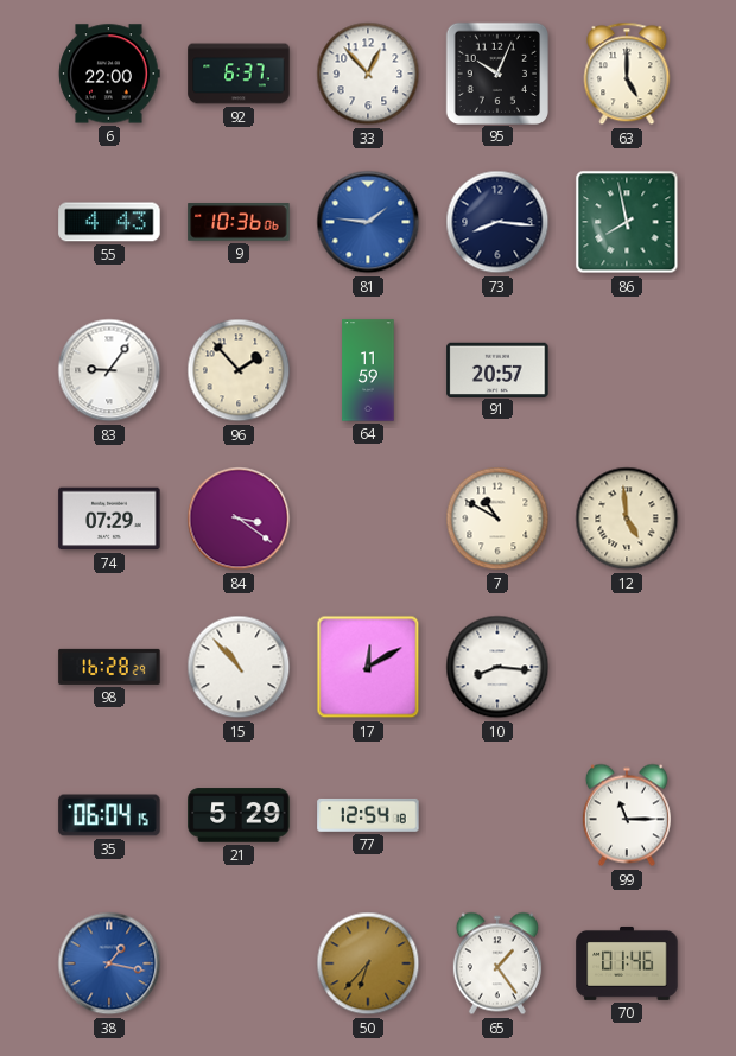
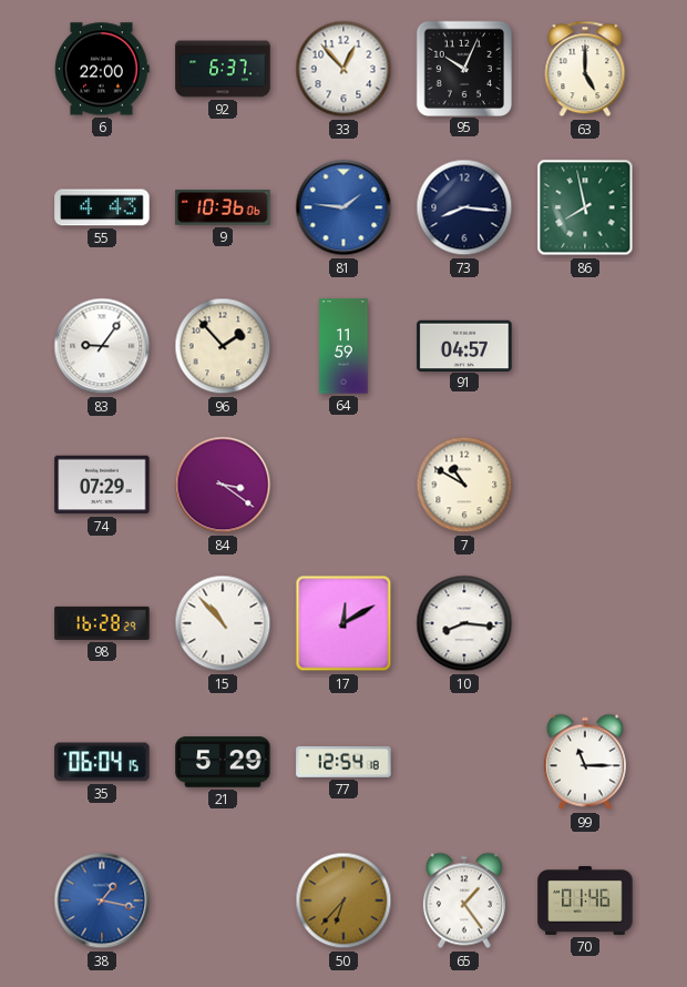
91: 20:57 -> 04:57 (464, 345)
12: 4:59 -> none (627, 519)
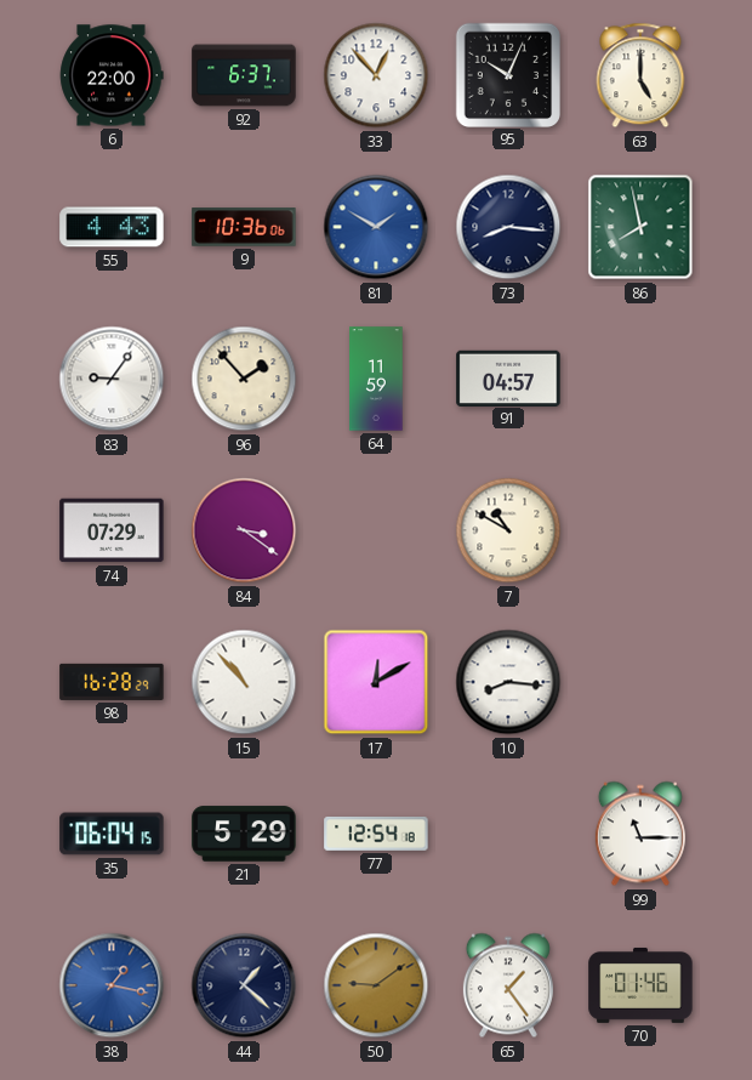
81: 1:46 -> 1:50 (376, 227)
44: none -> 1:22 (244, 985)
50: 6:37 -> 9:09 (376, 985)
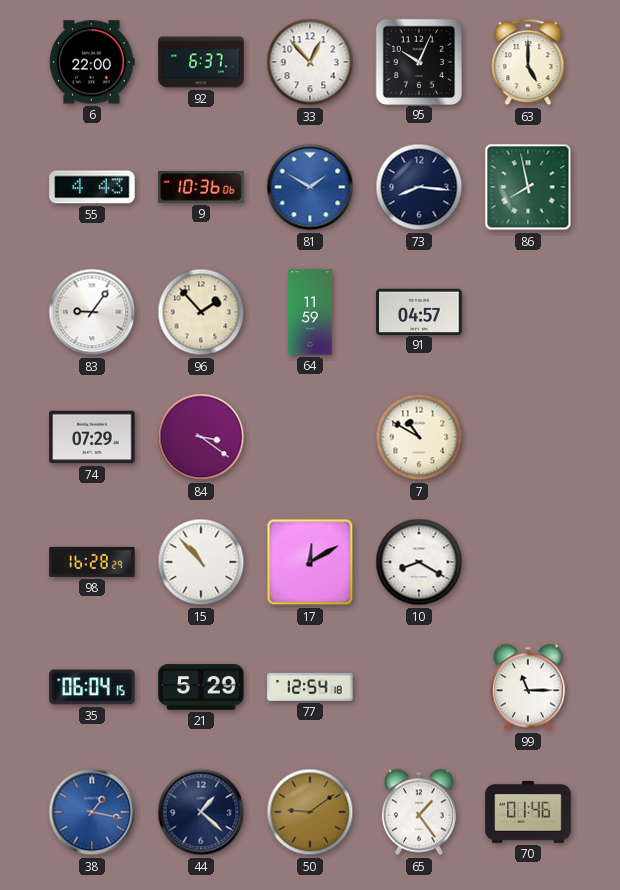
10: 8:16 -> 8:20 (419, 562)
